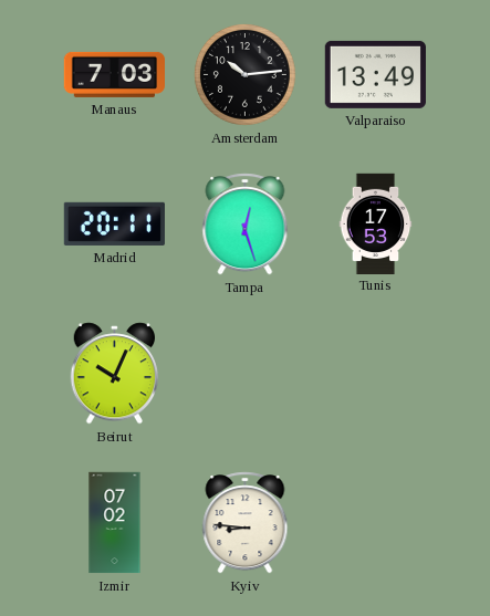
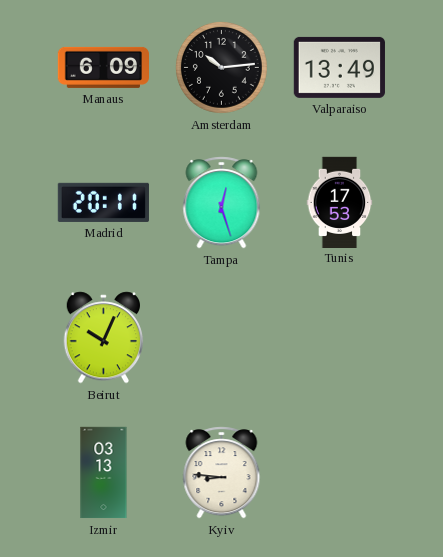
Manaus: 7:03 -> 6:09 (103, 67)
Izmir: 07:02 -> 03:13 (104, 473)
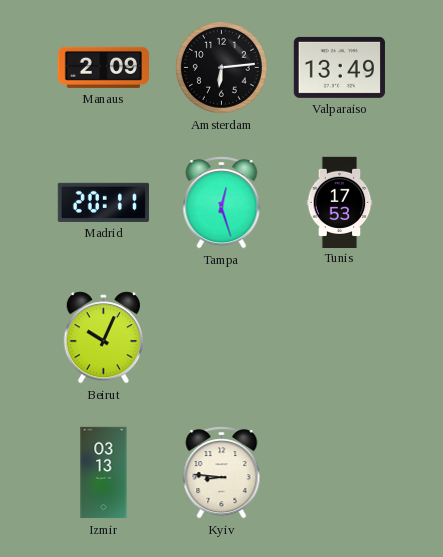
Manaus: 6:09 -> 2:09 (103, 67)
Amsterdam: 10:14 -> 6:14 (221, 67)
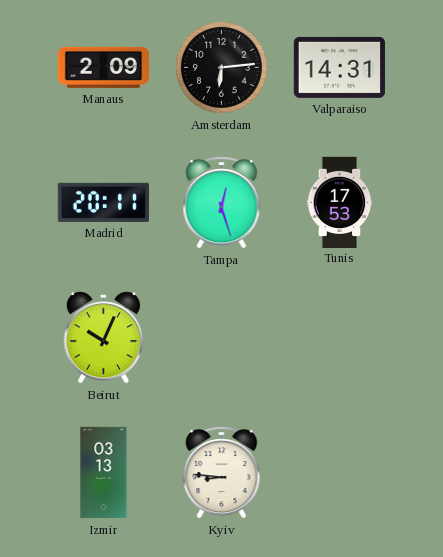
Valparaiso: 13:49 -> 14:31 (339, 67)
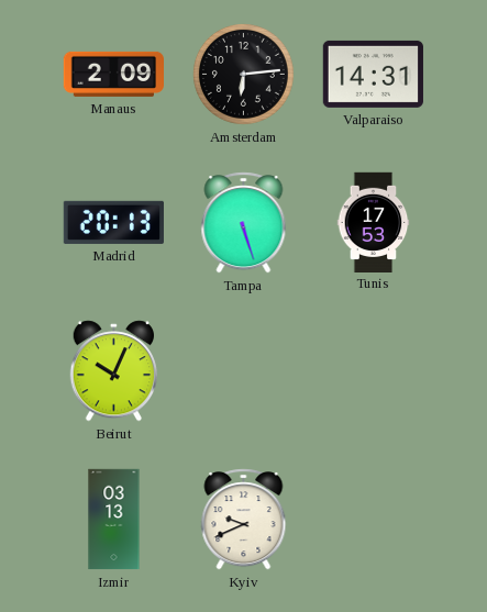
Madrid: 20:11 -> 20:13 (113, 222)
Tampa: 12:27 -> 5:27 (244, 223)
Kyiv: 8:46 -> 9:41 (244, 520)
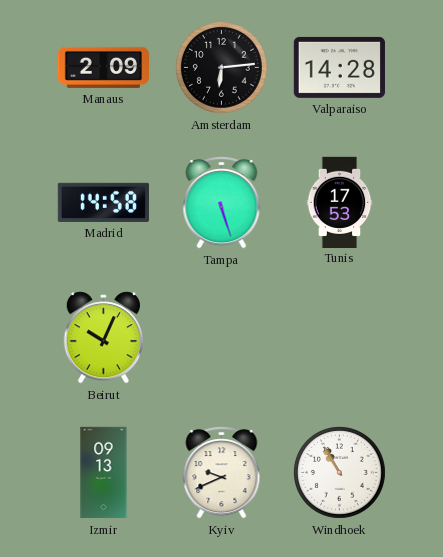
Valparaiso: 14:31 -> 14:28 (339, 67)
Madrid: 20:13 -> 14:58 (103, 202)
Izmir: 03:13 -> 09:13 (104, 473)
Windhoek: none -> 10:55 (339, 472)
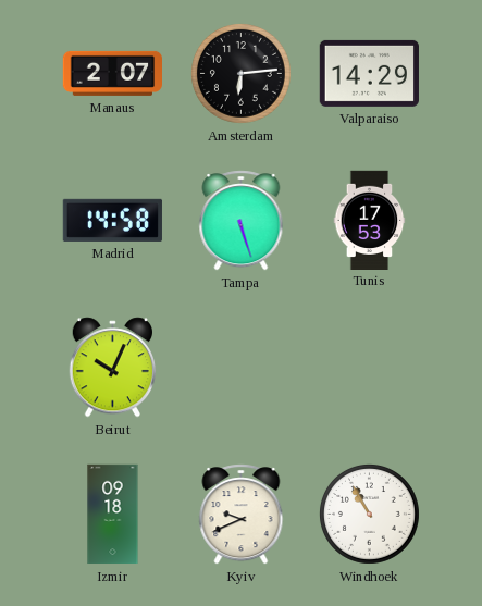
Manaus: 2:09 -> 2:07 (112, 73)
Valparaiso: 14:28 -> 14:29 (369, 73)
Izmir: 09:13 -> 09:18 (113, 515)
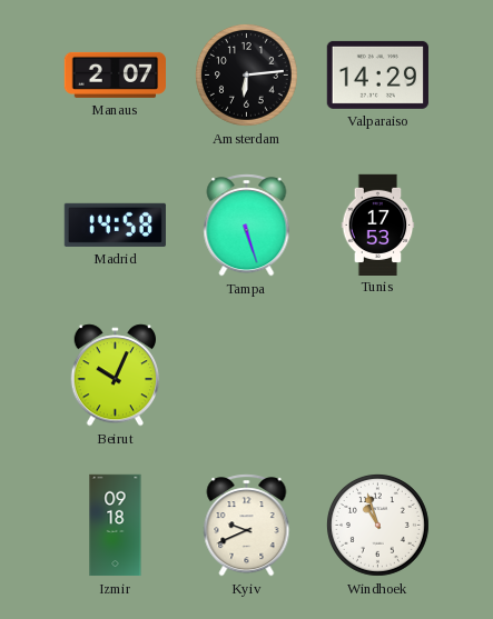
Windhoek: 10:55 -> 10:57 (377, 525)
